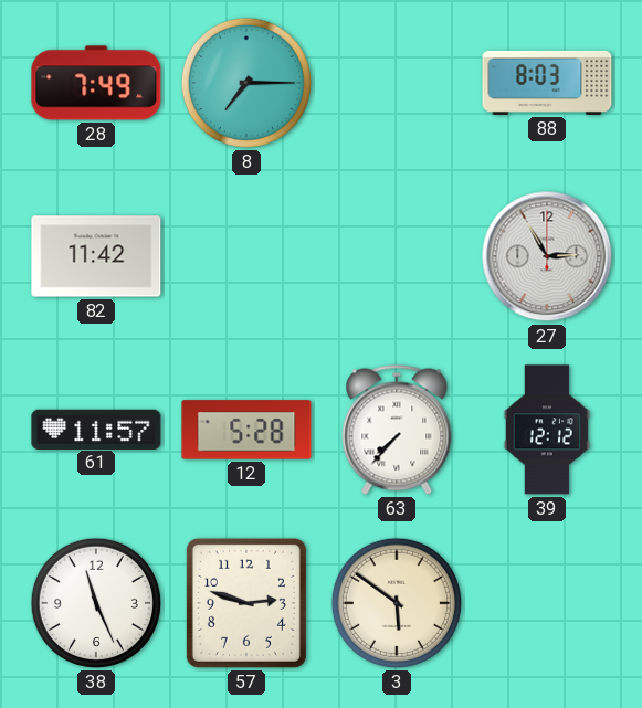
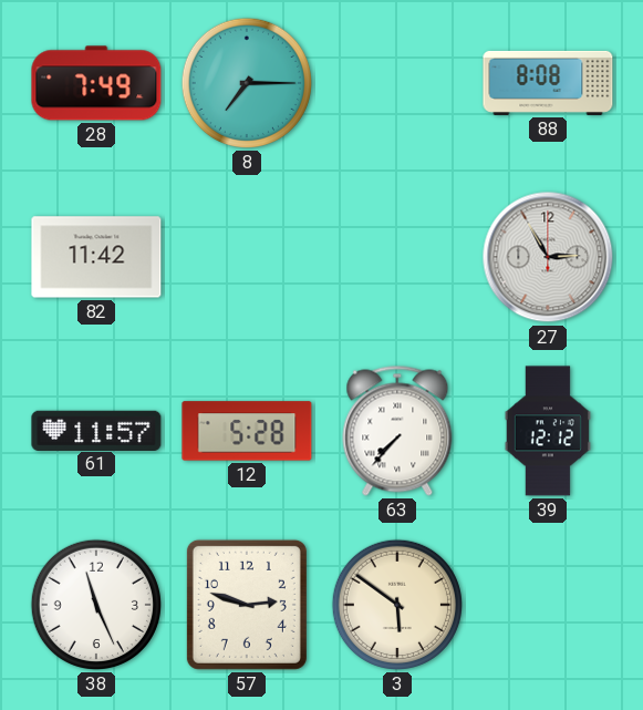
88: 8:03 -> 8:08 (548, 83)
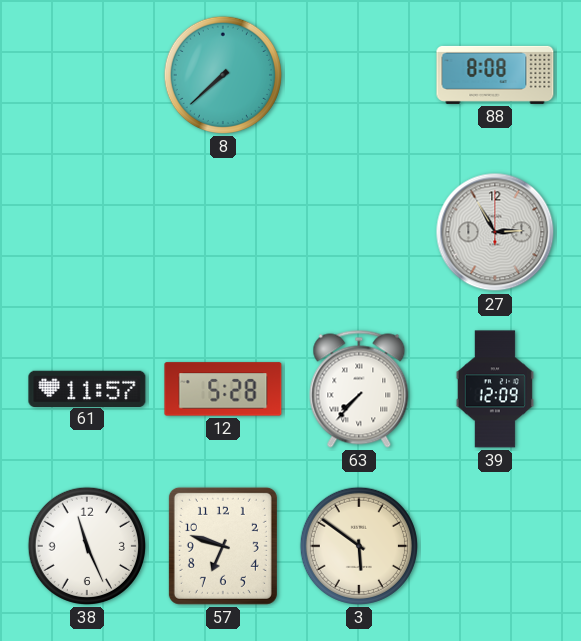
28: 7:49 -> none (96, 83)
8: 7:15 -> 7:38 (223, 75)
82: 11:42 -> none (96, 257)
39: 12:12 -> 12:09 (495, 389)
57: 2:48 -> 6:48 (223, 546)
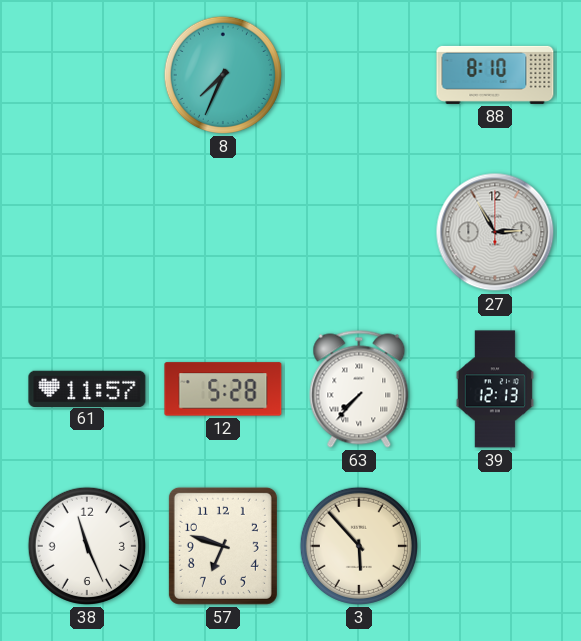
8: 7:38 -> 7:34 (223, 75)
88: 8:08 -> 8:10 (495, 75)
39: 12:09 -> 12:13 (495, 389)
3: 5:51 -> 5:53 (359, 546)
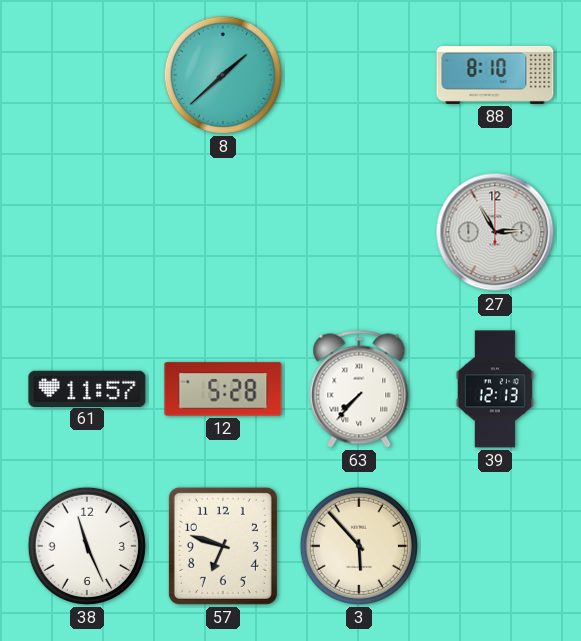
8: 7:34 -> 1:38 (223, 75)
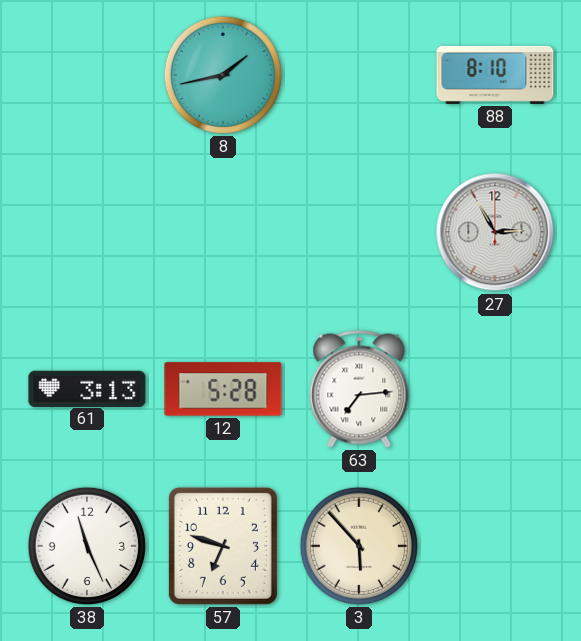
8: 1:38 -> 1:43 (223, 75)
61: 11:57 -> 3:13 (87, 388)
63: 7:37 -> 7:14 (359, 389)
39: 12:13 -> none (495, 389)
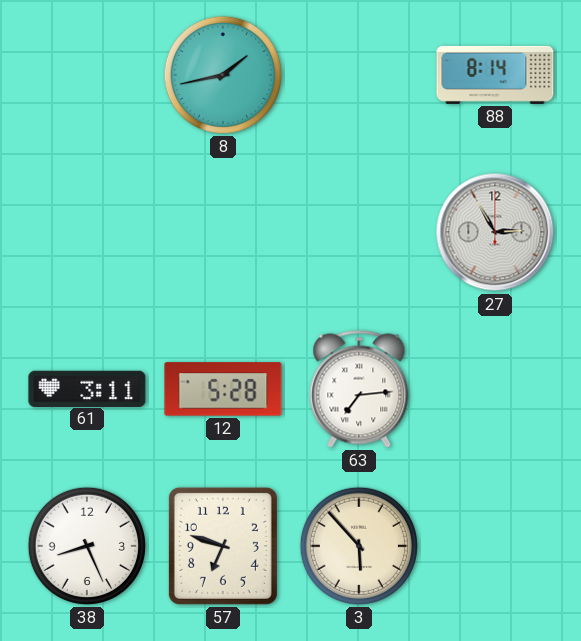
88: 8:10 -> 8:14 (495, 75)
61: 3:13 -> 3:11 (87, 388)
38: 11:26 -> 8:26 (87, 546)
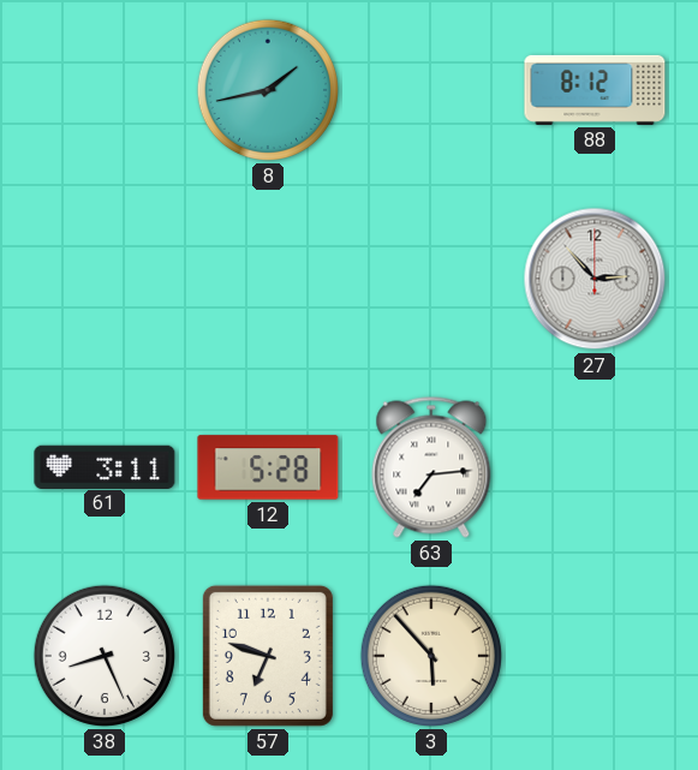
88: 8:14 -> 8:12 (595, 90)
27: 2:55 -> 2:53 (595, 279)
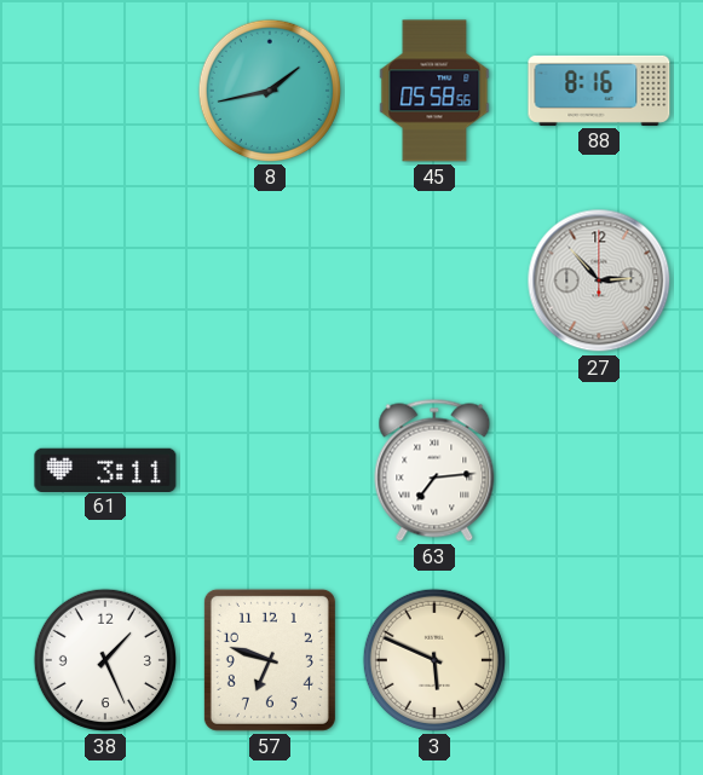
45: none -> 05:58 (434, 91)
88: 8:12 -> 8:16 (599, 91)
12: 5:28 -> none (268, 467)
38: 8:26 -> 1:26 (105, 660)
3: 5:53 -> 5:49 (434, 660)
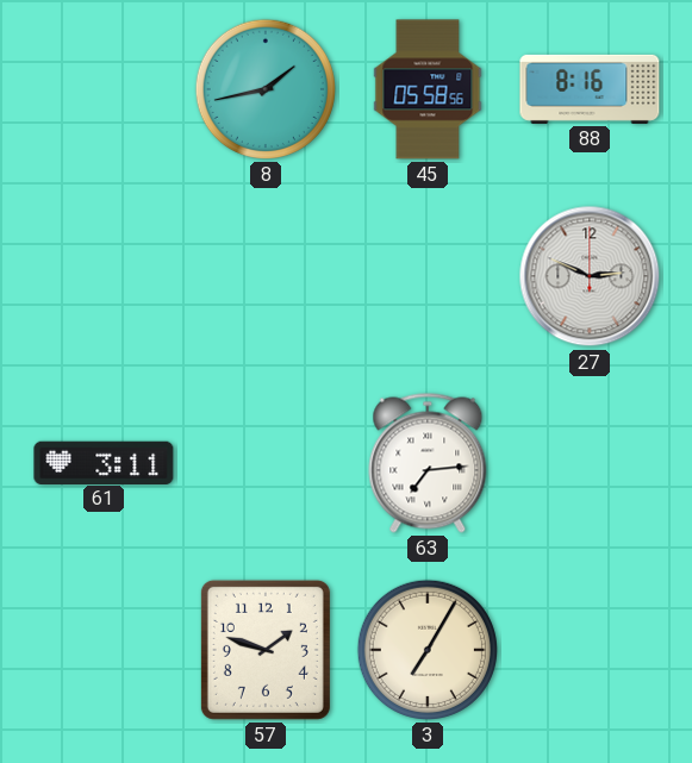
27: 2:53 -> 2:49 (590, 276)
38: 1:26 -> none (105, 660)
57: 6:48 -> 1:48 (266, 650)
3: 5:49 -> 7:05 (428, 650)
